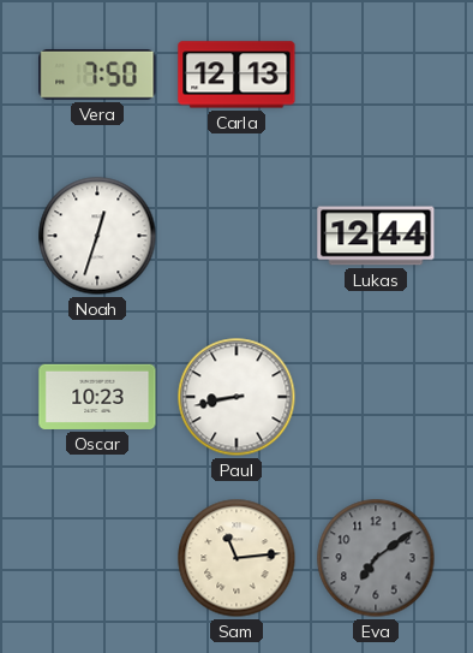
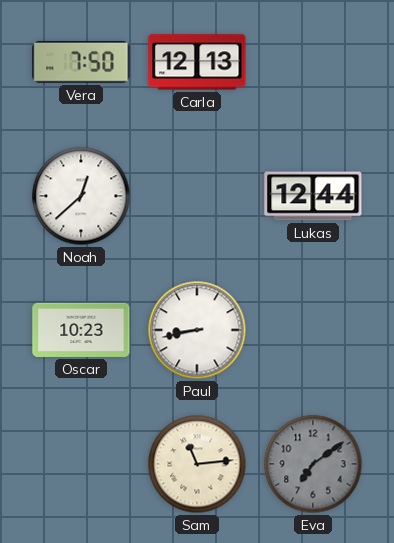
Noah: 12:33 -> 12:38 (81, 196)
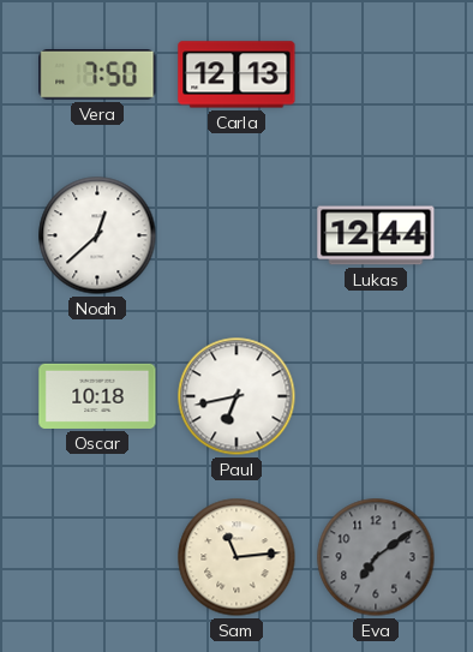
Oscar: 10:23 -> 10:18 (97, 396)
Paul: 8:43 -> 6:43 (237, 396)
